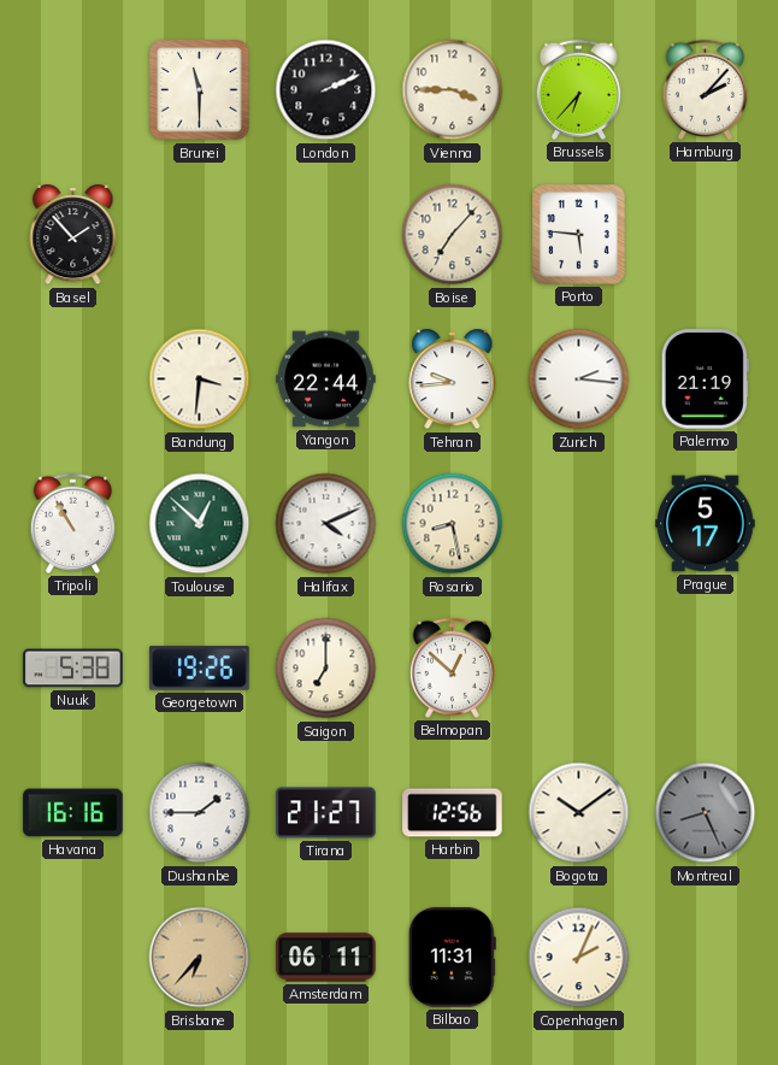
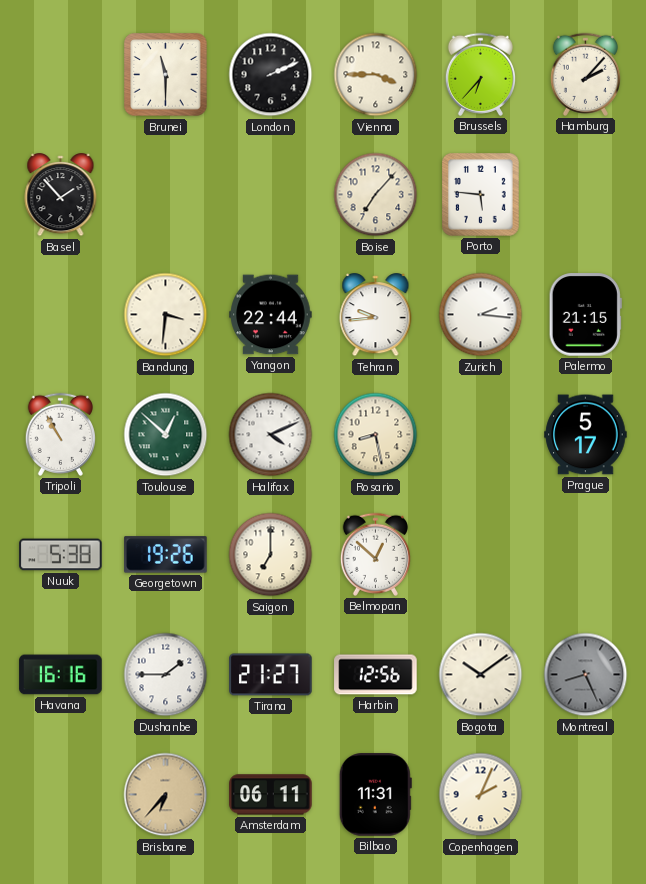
Palermo: 21:19 -> 21:15 (585, 315)
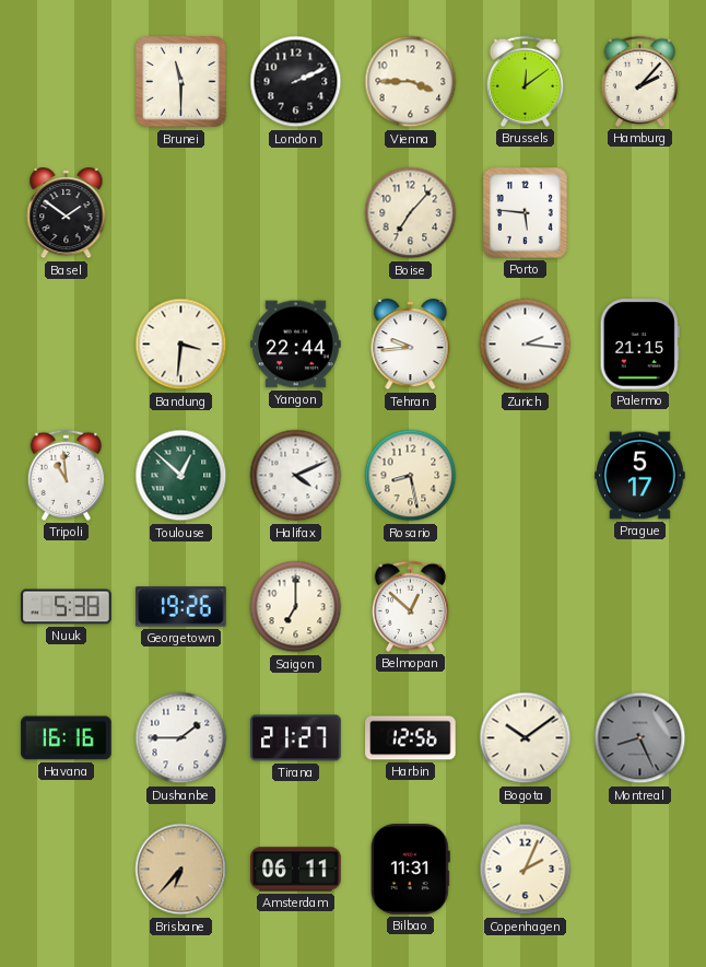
Brussels: 6:37 -> 12:09 (525, 81)
Basel: 1:53 -> 1:51 (67, 213)
Tripoli: 10:55 -> 10:59 (66, 475)
